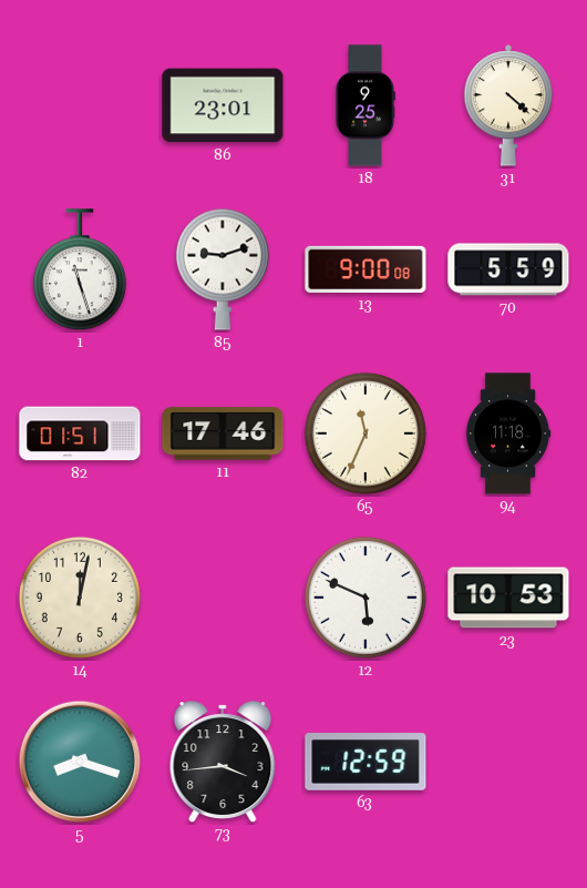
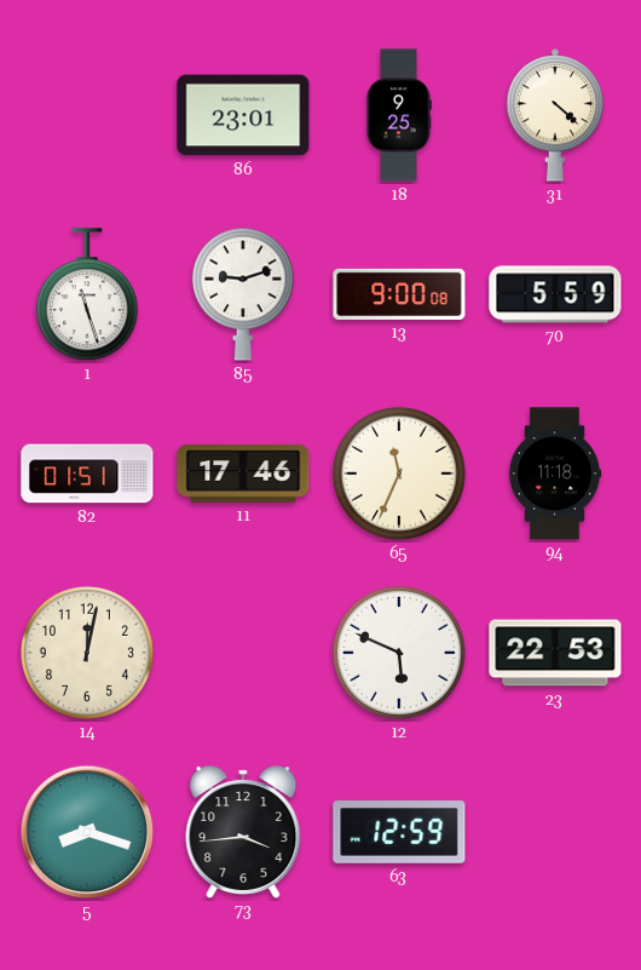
23: 10:53 -> 22:53 (555, 653)
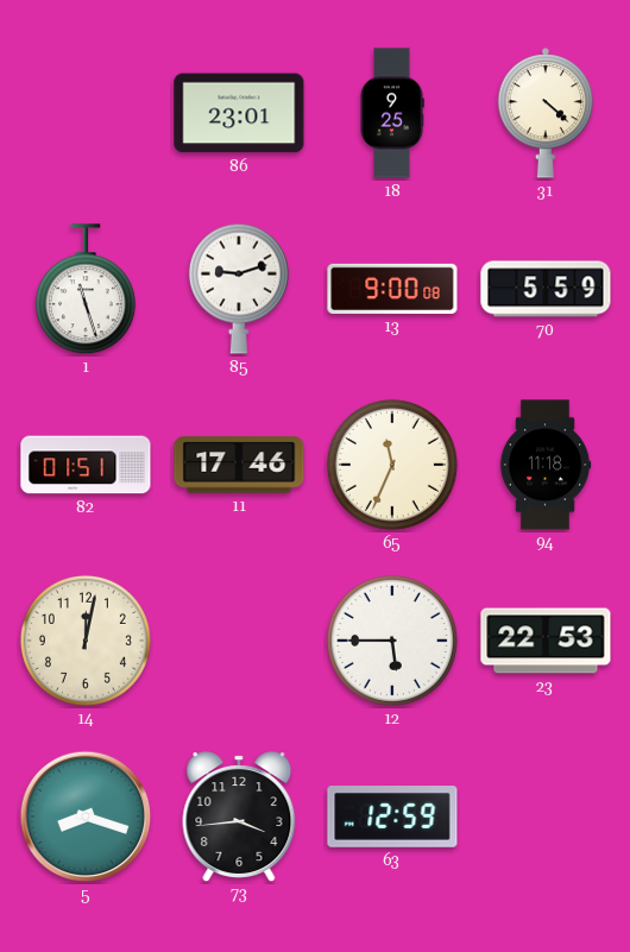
12: 5:49 -> 5:45 (392, 641)
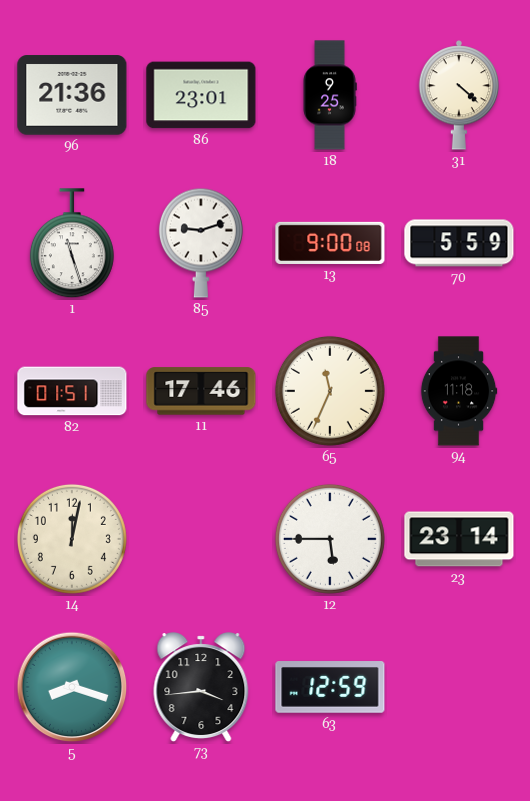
96: none -> 21:36 (72, 95)
23: 22:53 -> 23:14 (459, 539)
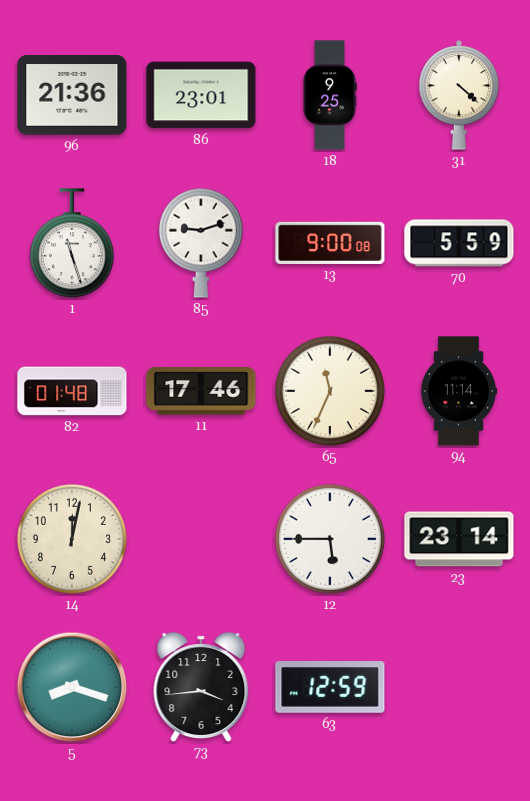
82: 01:51 -> 01:48 (72, 391)
94: 11:18 -> 11:14 (459, 391)
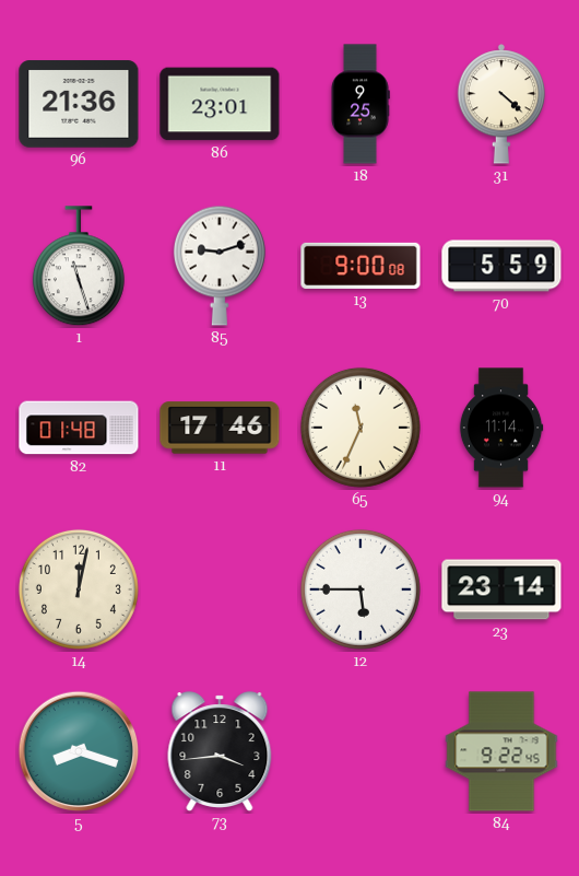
63: 12:59 -> none (330, 687)
84: none -> 9:22 (501, 751)
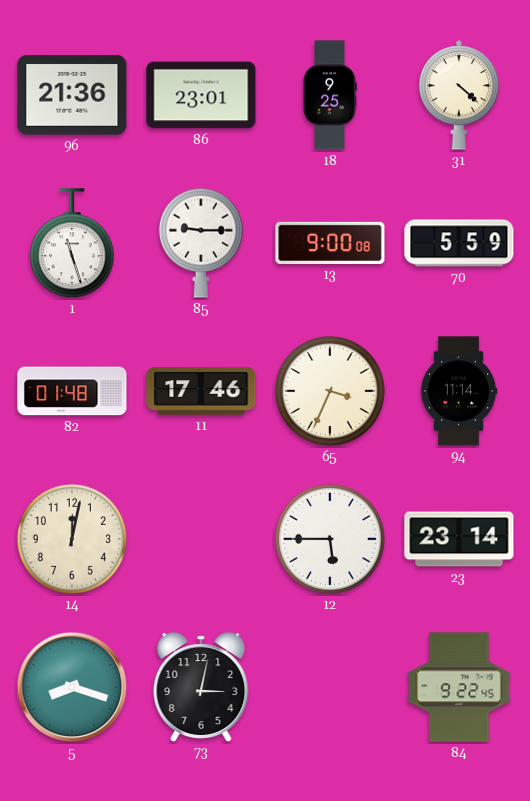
85: 9:12 -> 9:15 (201, 243)
65: 11:34 -> 3:34 (330, 391)
73: 3:44 -> 3:02 (201, 687)
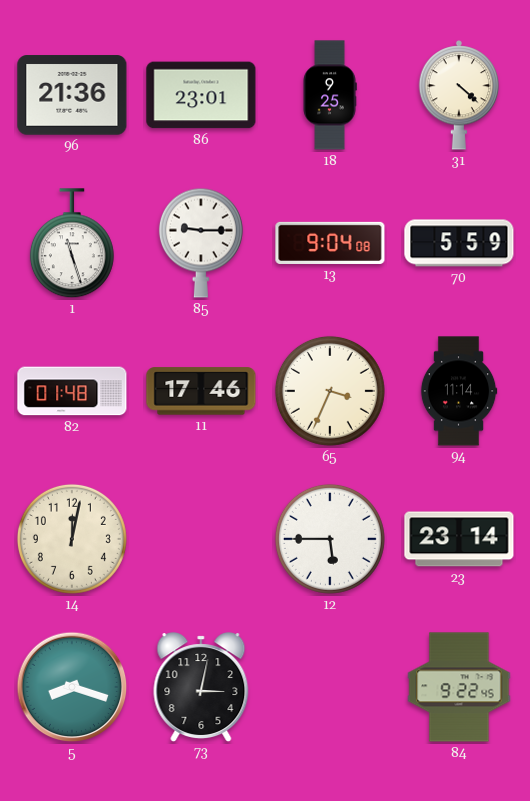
13: 9:00 -> 9:04 (330, 243)
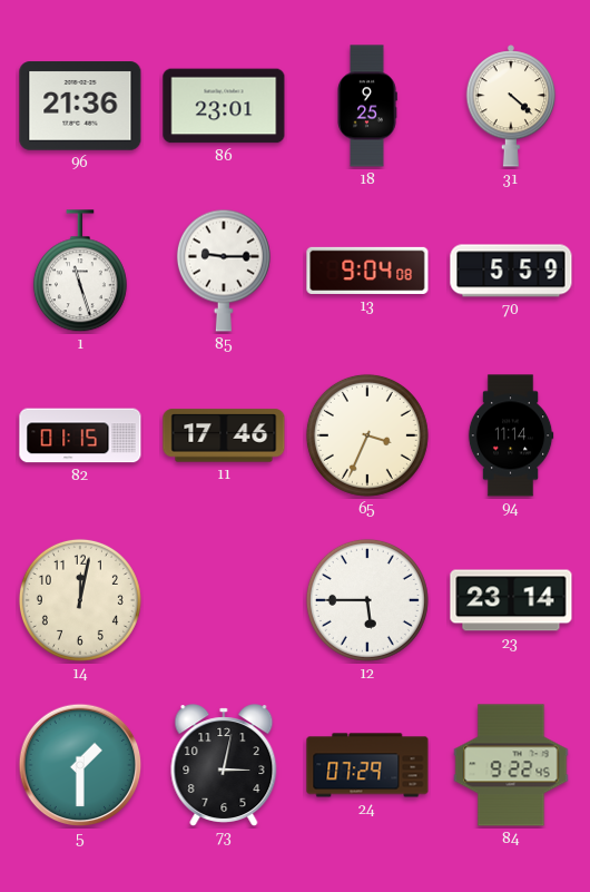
82: 01:48 -> 01:15 (80, 435)
5: 8:18 -> 1:30 (80, 765)
24: none -> 07:29 (367, 765)
